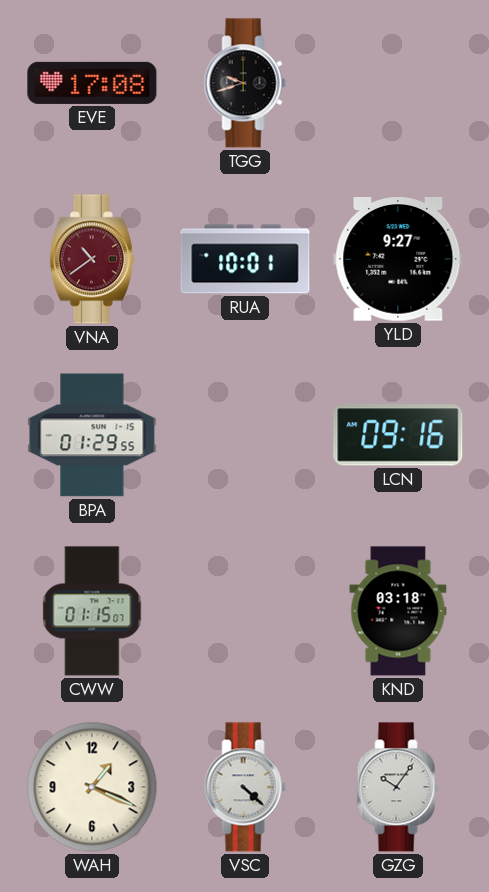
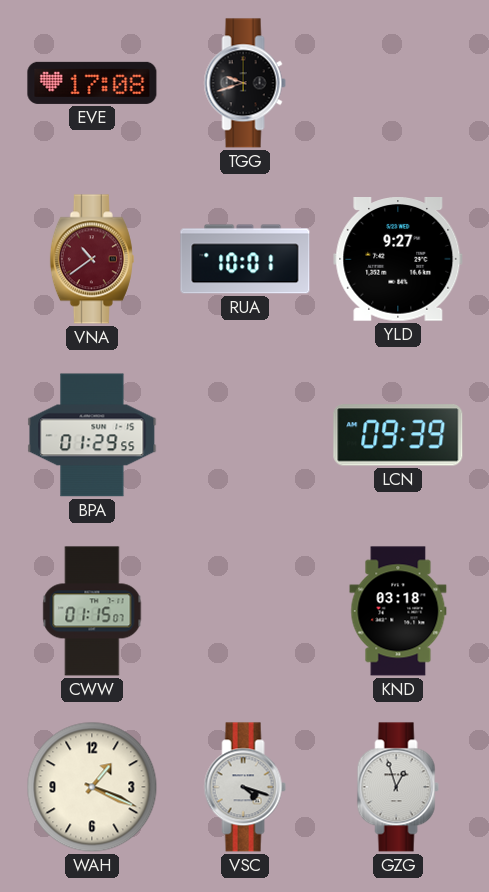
LCN: 09:16 -> 09:39 (398, 435)
VSC: 4:22 -> 4:18 (245, 787)
GZG: 10:06 -> 12:57 (398, 787)
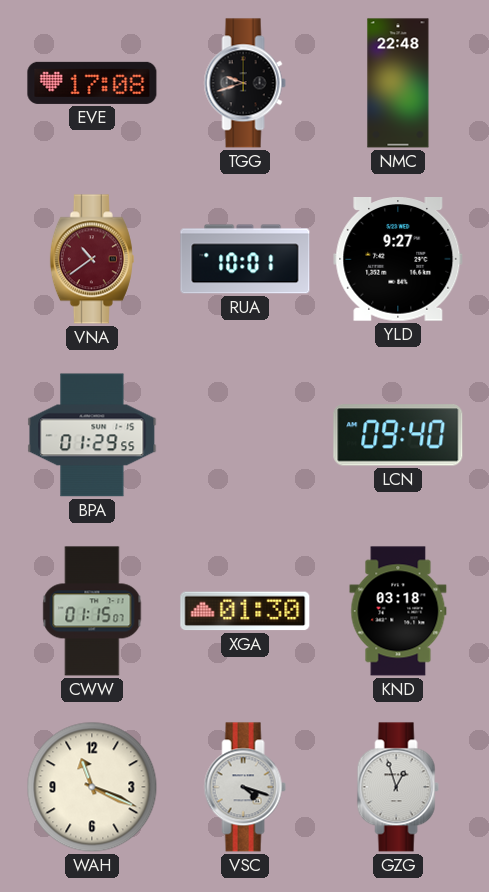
NMC: none -> 22:48 (398, 83)
LCN: 09:39 -> 09:40 (398, 435)
XGA: none -> 01:30 (245, 611)
WAH: 1:19 -> 11:19 (92, 787)
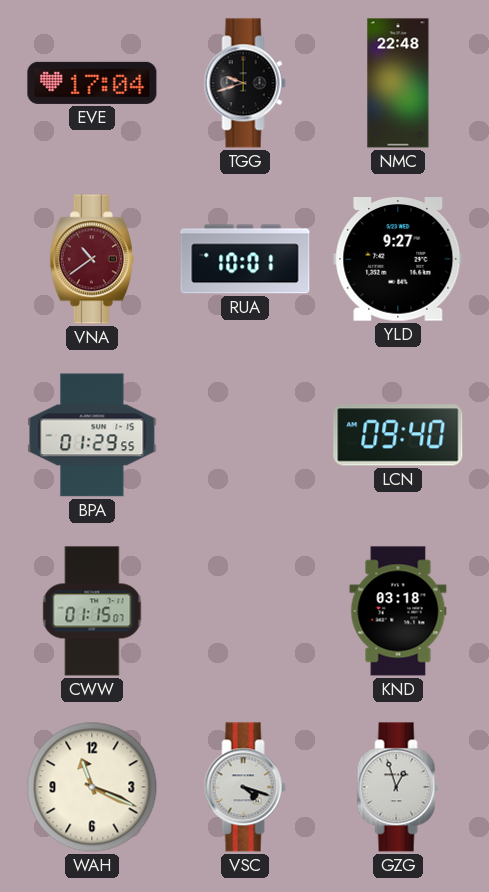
EVE: 17:08 -> 17:04 (92, 83)
XGA: 01:30 -> none (245, 611)
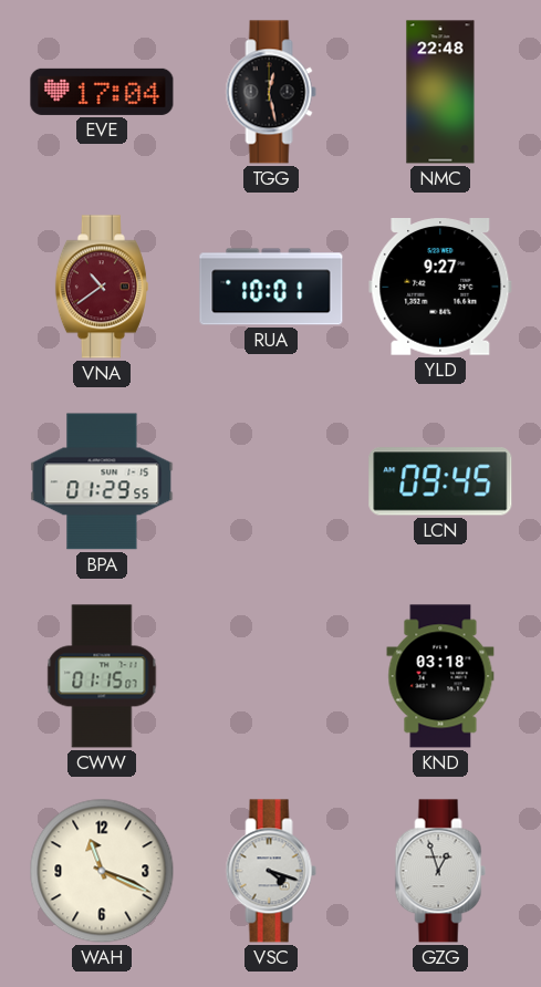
TGG: 9:42 -> 12:28 (271, 92)
LCN: 09:40 -> 09:45 (440, 481)
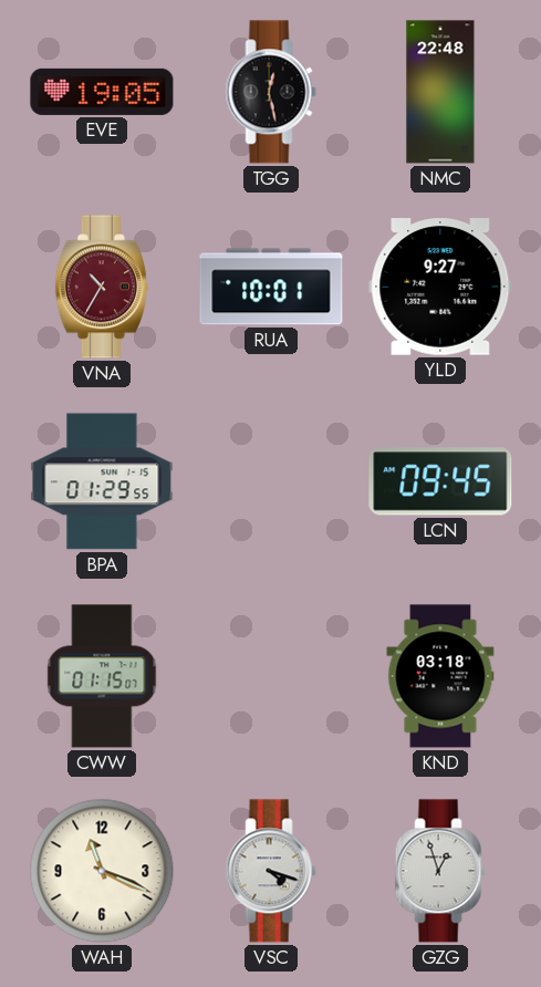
EVE: 17:04 -> 19:05 (102, 92)
VNA: 10:39 -> 10:35 (102, 287)
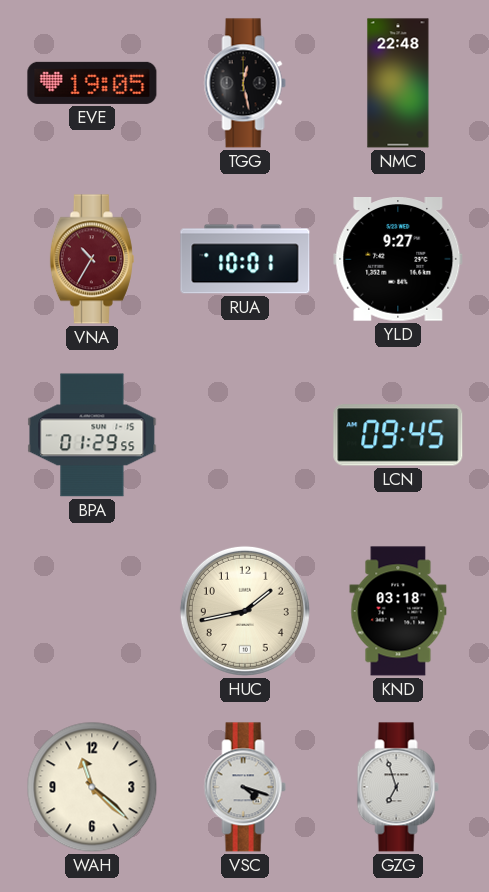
CWW: 01:15 -> none (102, 676)
HUC: none -> 1:43 (245, 611)
WAH: 11:19 -> 11:22 (92, 787)
GZG: 12:57 -> 6:57 (398, 787)
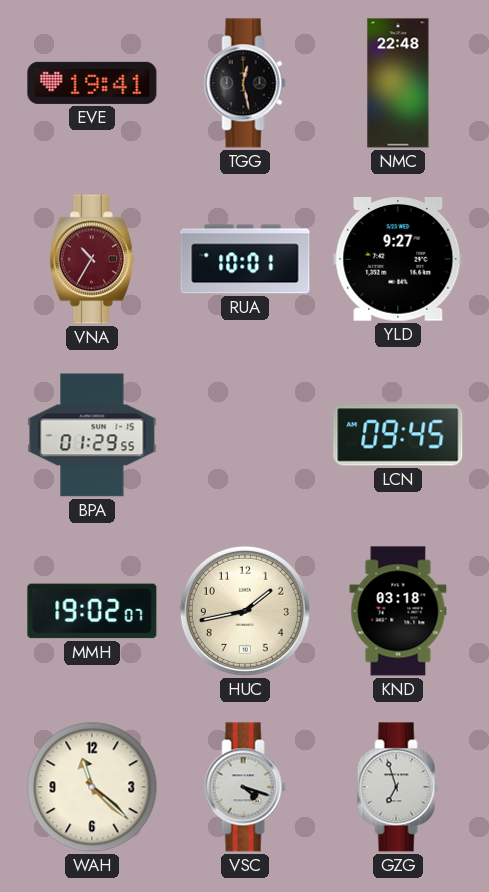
EVE: 19:05 -> 19:41 (92, 83)
MMH: none -> 19:02 (92, 611)
